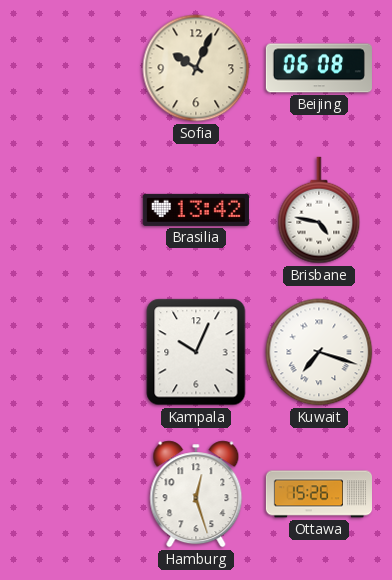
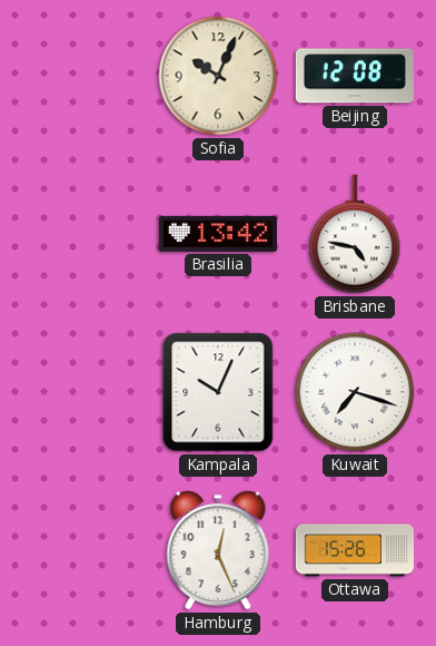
Beijing: 06:08 -> 12:08 (355, 76)
Hamburg: 12:27 -> 12:26 (218, 550)
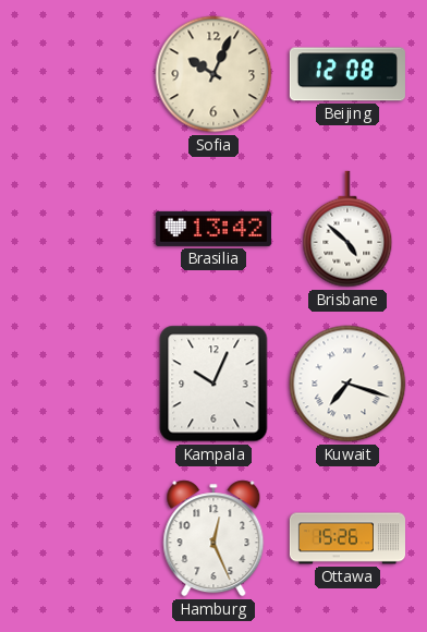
Brisbane: 4:47 -> 4:52 (347, 229)
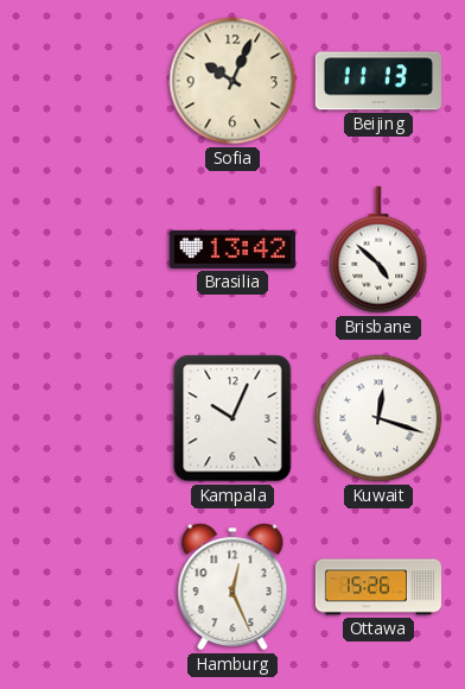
Beijing: 12:08 -> 11:13 (378, 81)
Kuwait: 7:18 -> 12:18 (378, 418)
